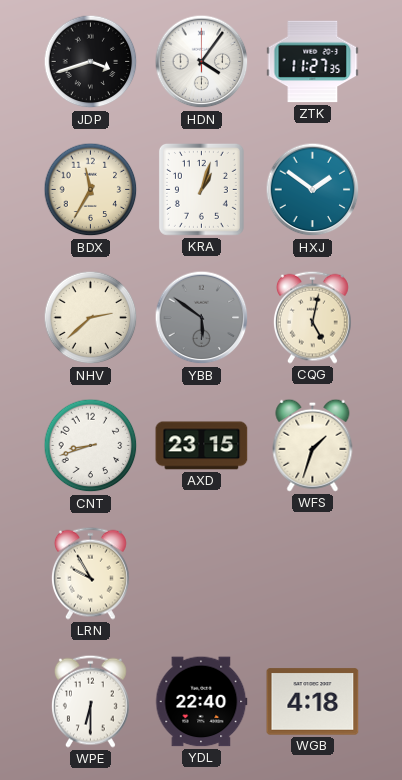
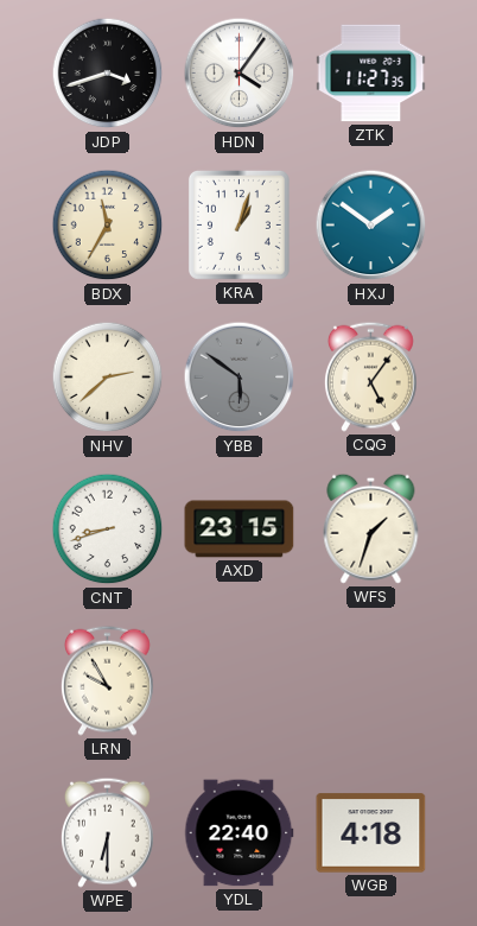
CQG: 5:02 -> 5:06 (370, 376)
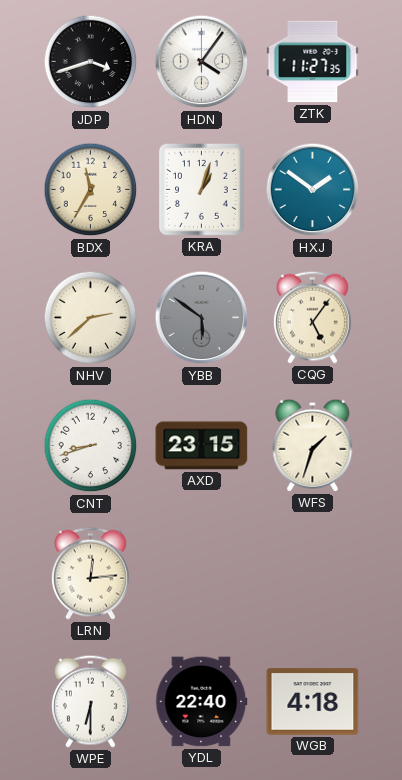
LRN: 9:55 -> 12:14 (90, 573)
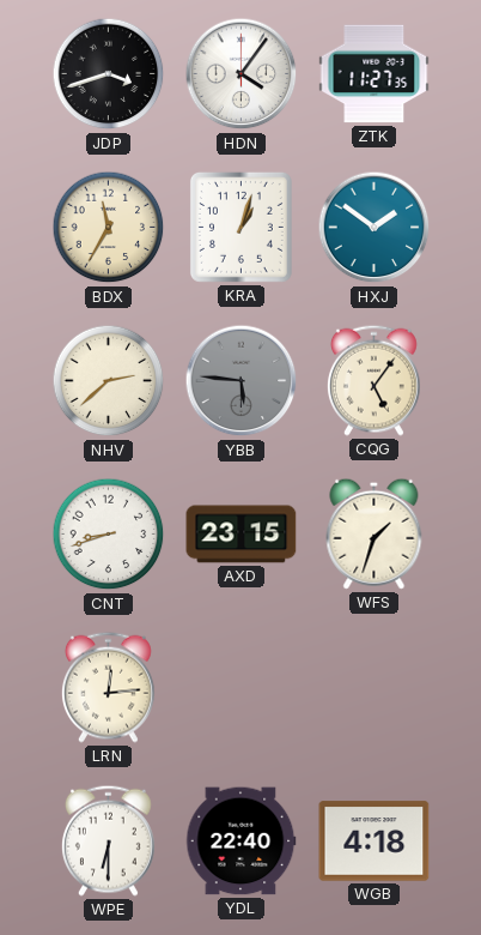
YBB: 5:51 -> 5:46 (242, 381)
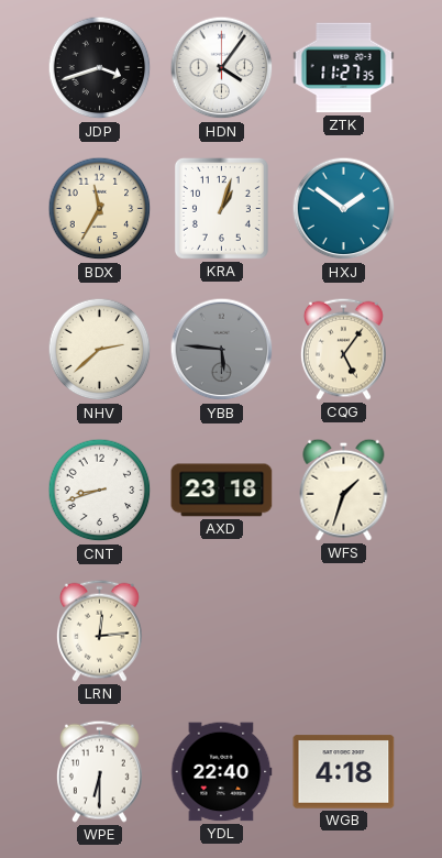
AXD: 23:15 -> 23:18 (222, 491)
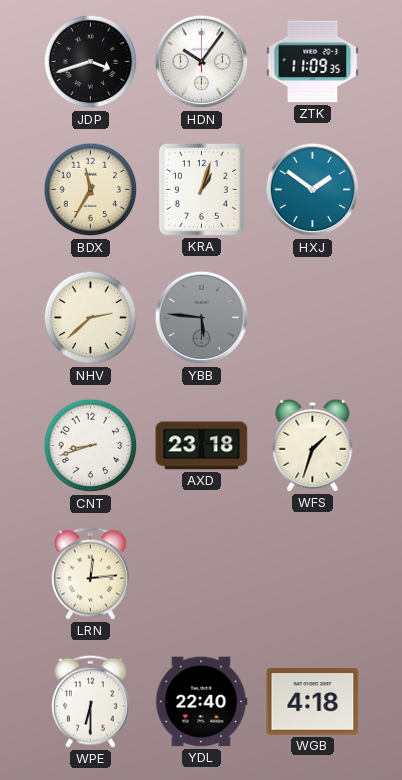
HDN: 4:06 -> 10:06 (202, 62)
ZTK: 11:27 -> 11:09 (313, 62)
CQG: 5:06 -> none (343, 349)
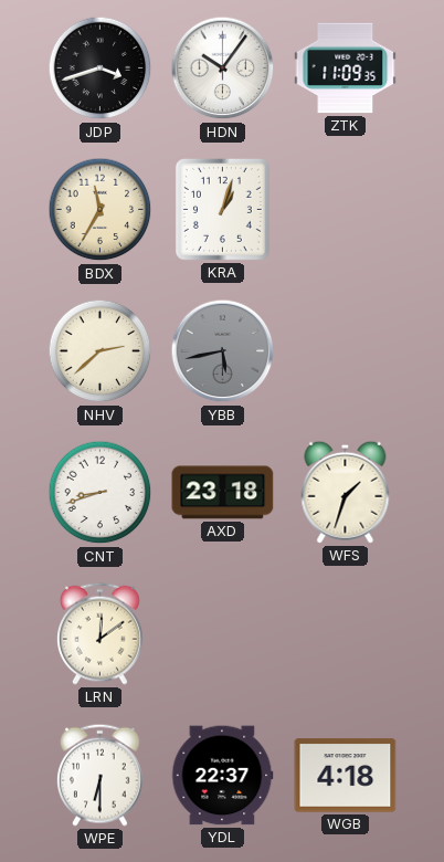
HXJ: 1:51 -> none (313, 190)
YBB: 5:46 -> 5:43 (223, 351)
LRN: 12:14 -> 12:09 (99, 633)
YDL: 22:40 -> 22:37 (223, 776)
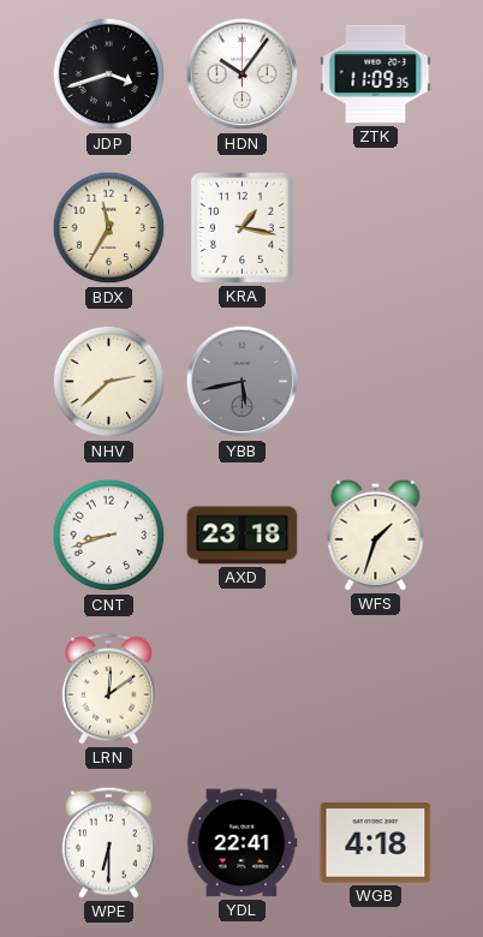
KRA: 1:03 -> 1:17 (241, 227)
YDL: 22:37 -> 22:41 (243, 843)
